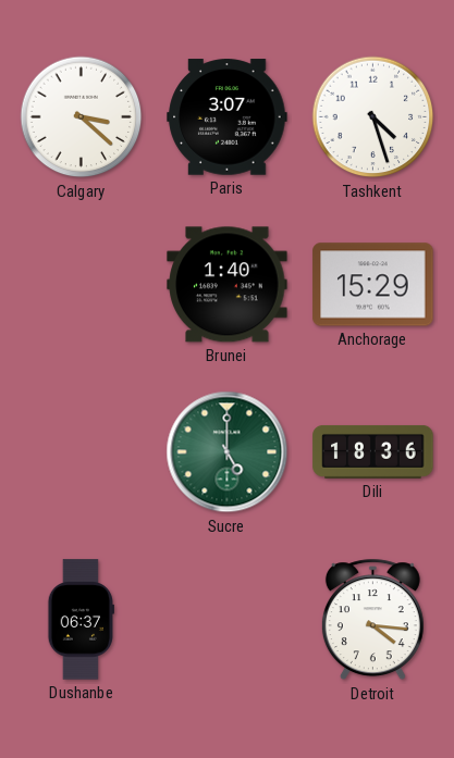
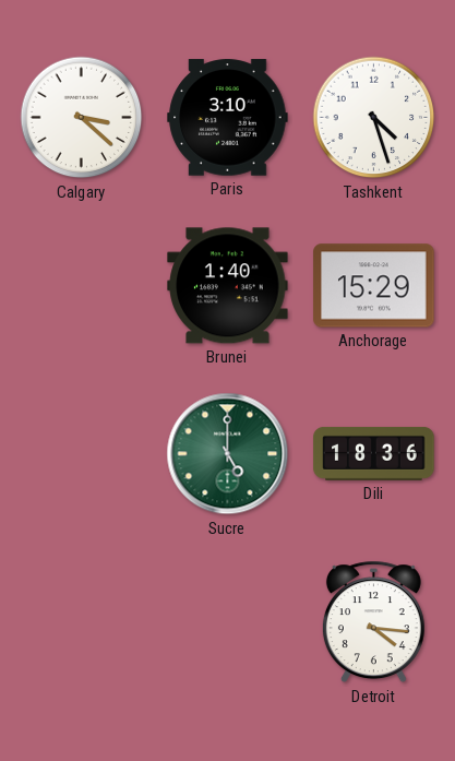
Paris: 3:07 -> 3:10 (228, 118)
Dushanbe: 06:37 -> none (81, 620)
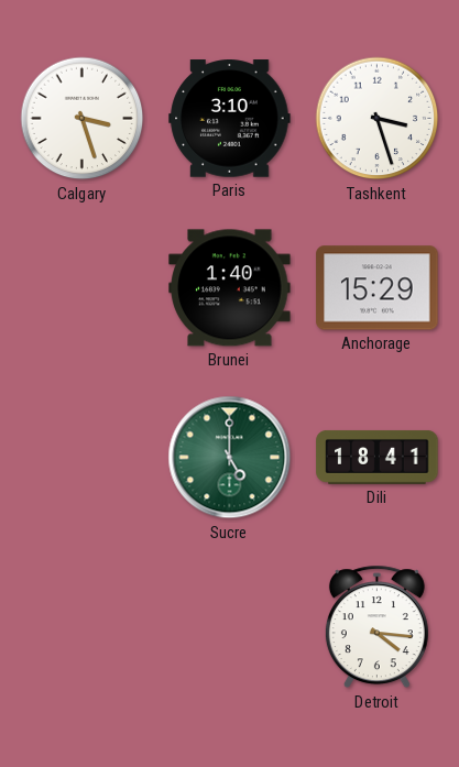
Calgary: 3:22 -> 3:27 (83, 119)
Tashkent: 4:27 -> 3:27 (378, 119)
Dili: 18:36 -> 18:41 (378, 457)
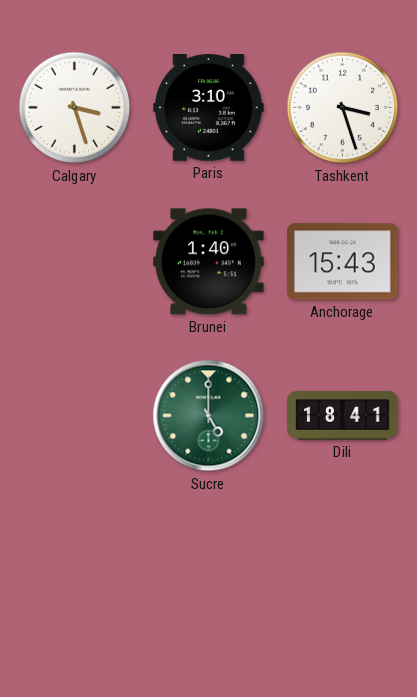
Anchorage: 15:29 -> 15:43 (343, 262)
Detroit: 4:16 -> none (376, 627)
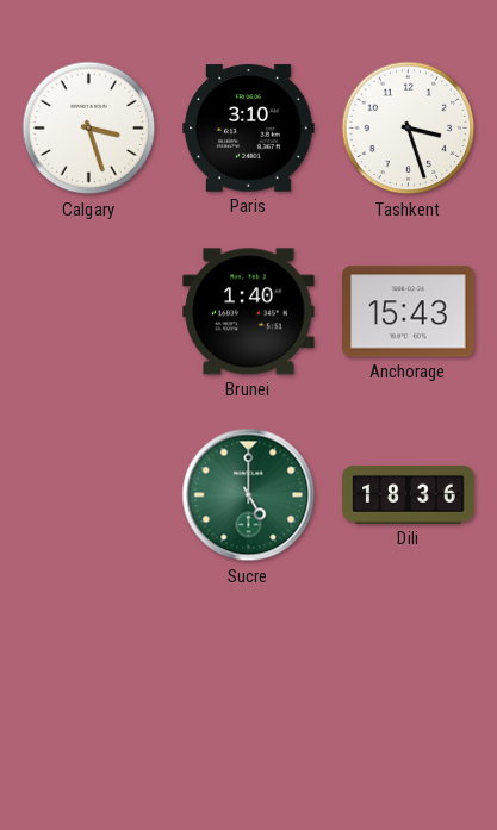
Dili: 18:41 -> 18:36 (409, 494)
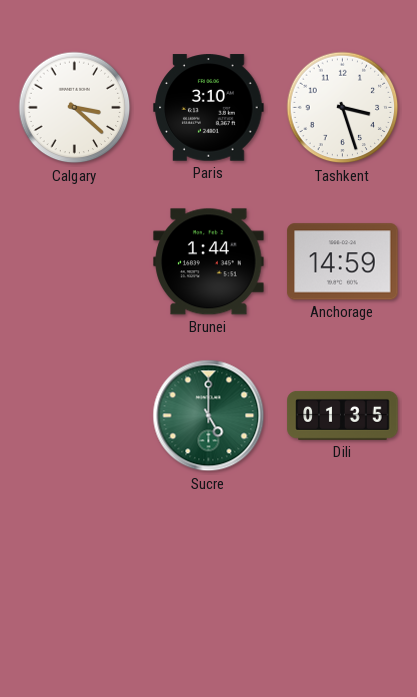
Calgary: 3:27 -> 3:22 (75, 108)
Brunei: 1:40 -> 1:44 (209, 262)
Anchorage: 15:43 -> 14:59 (343, 262)
Dili: 18:36 -> 01:35 (343, 415)
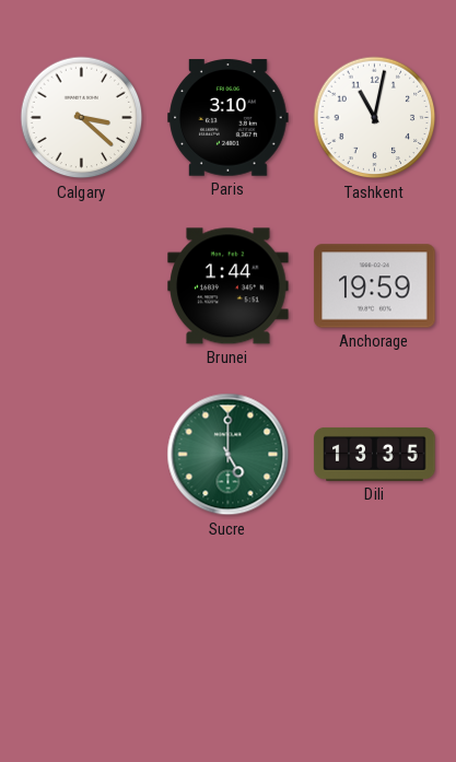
Tashkent: 3:27 -> 11:02 (375, 118)
Anchorage: 14:59 -> 19:59 (375, 286)
Dili: 01:35 -> 13:35 (375, 454)
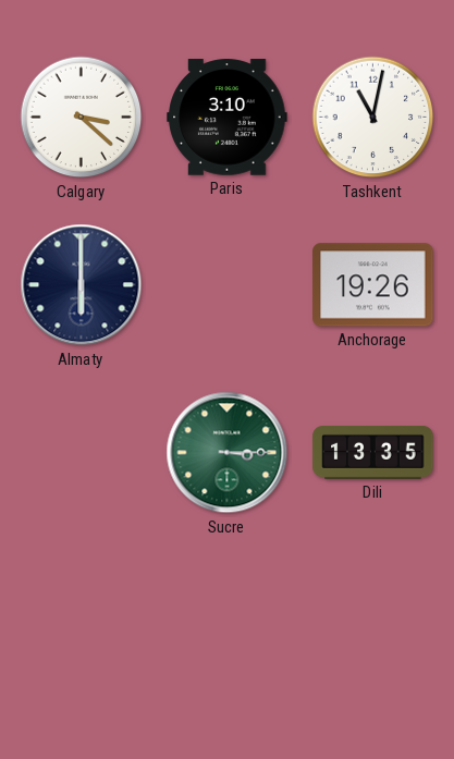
Almaty: none -> 6:00 (82, 285)
Brunei: 1:44 -> none (229, 286)
Anchorage: 19:59 -> 19:26 (373, 285)
Sucre: 5:00 -> 3:15 (228, 453)
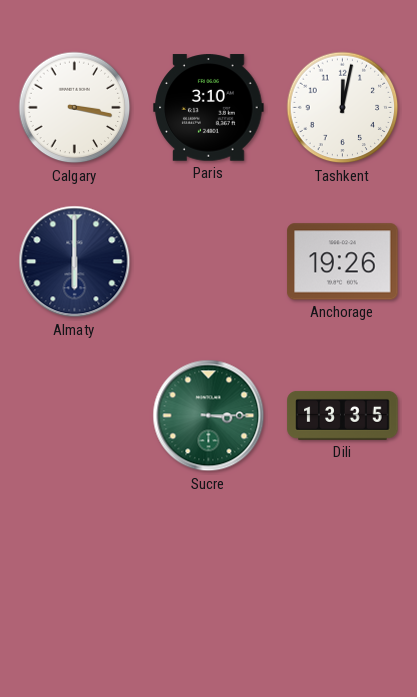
Calgary: 3:22 -> 3:17 (75, 108)
Tashkent: 11:02 -> 12:02 (343, 108)
